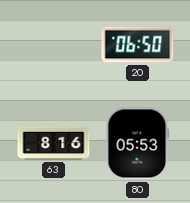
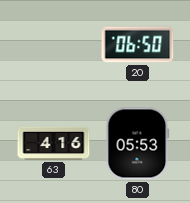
63: 8:16 -> 4:16 (54, 143)
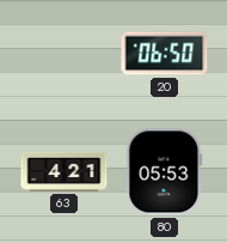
63: 4:16 -> 4:21 (65, 171)
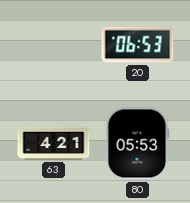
20: 06:50 -> 06:53 (138, 45)
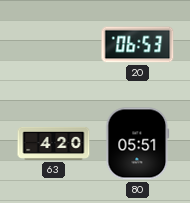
63: 4:21 -> 4:20 (54, 143)
80: 05:53 -> 05:51 (138, 144)
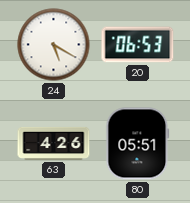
24: none -> 5:20 (54, 45)
63: 4:20 -> 4:26 (54, 143)
